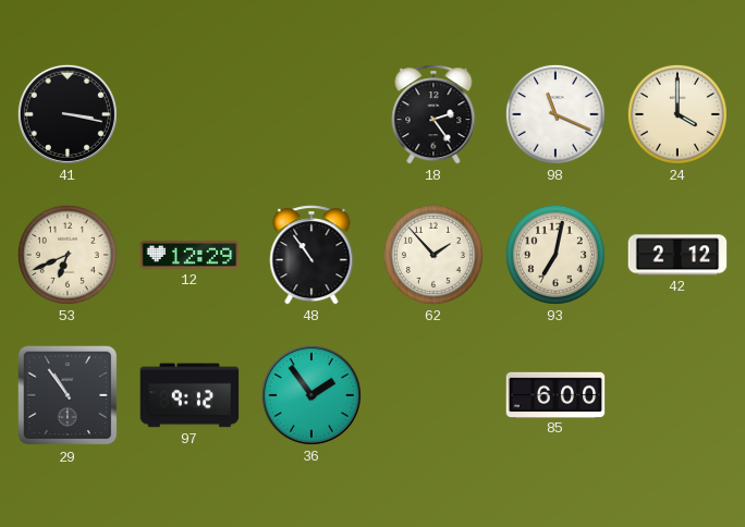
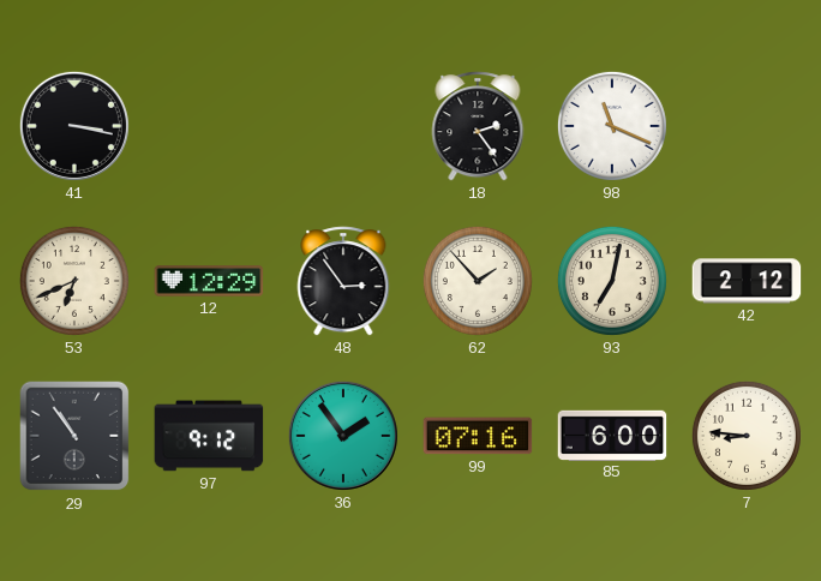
24: 4:00 -> none (677, 114)
48: 10:54 -> 2:54 (343, 281)
99: none -> 07:16 (478, 436)
7: none -> 8:46 (747, 436)
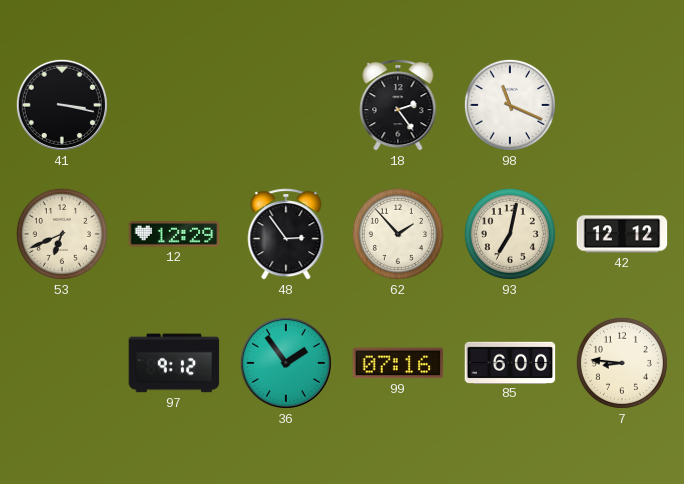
42: 2:12 -> 12:12 (622, 234)
29: 10:54 -> none (74, 436)
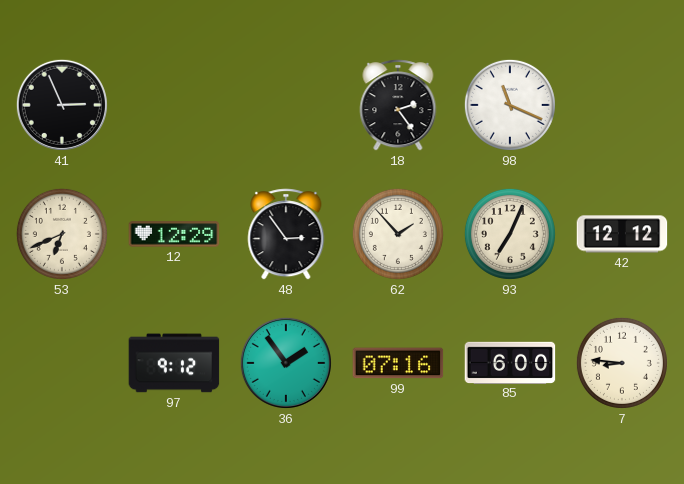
41: 3:17 -> 2:56 (62, 105)
93: 7:02 -> 7:04 (510, 234)
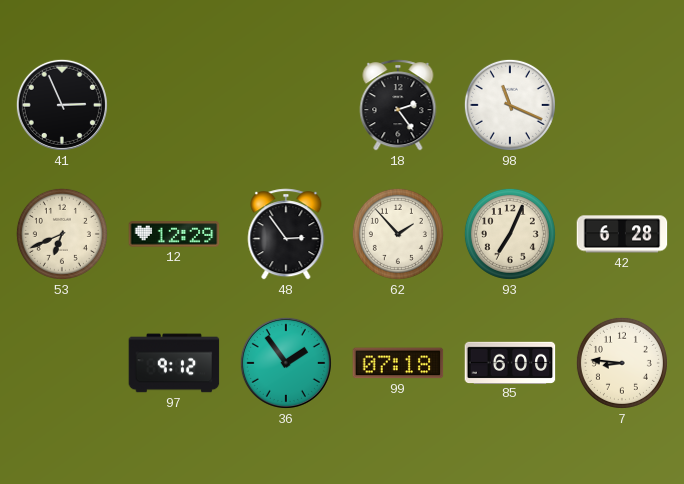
42: 12:12 -> 6:28 (622, 234)
99: 07:16 -> 07:18 (398, 363)
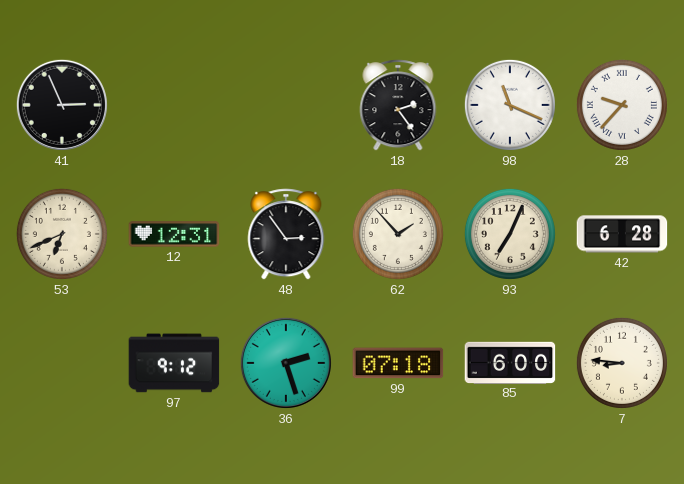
28: none -> 9:37 (622, 105)
12: 12:29 -> 12:31 (174, 234)
36: 1:54 -> 2:27 (286, 363)
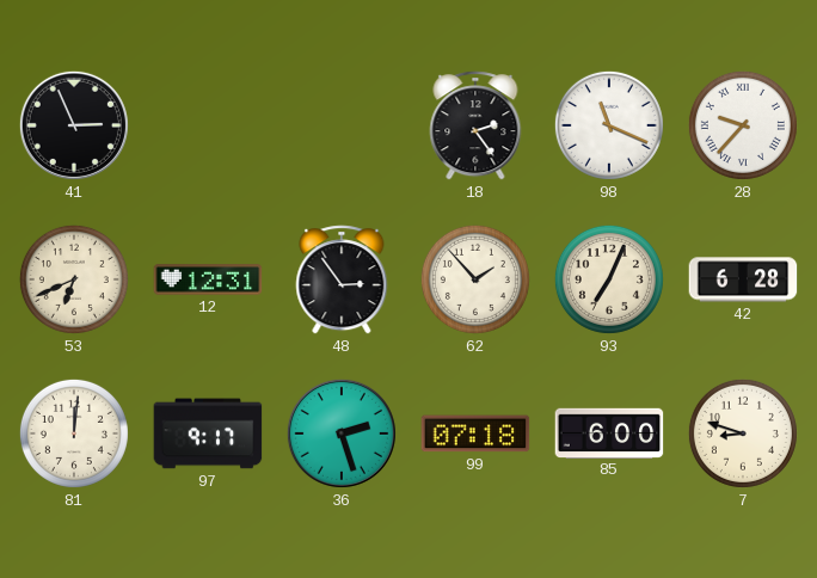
81: none -> 12:01 (74, 433)
97: 9:12 -> 9:17 (208, 433)
7: 8:46 -> 8:48 (743, 433)
